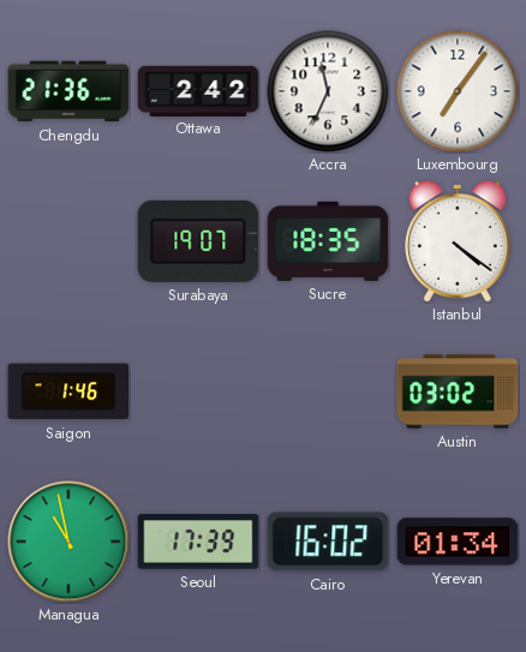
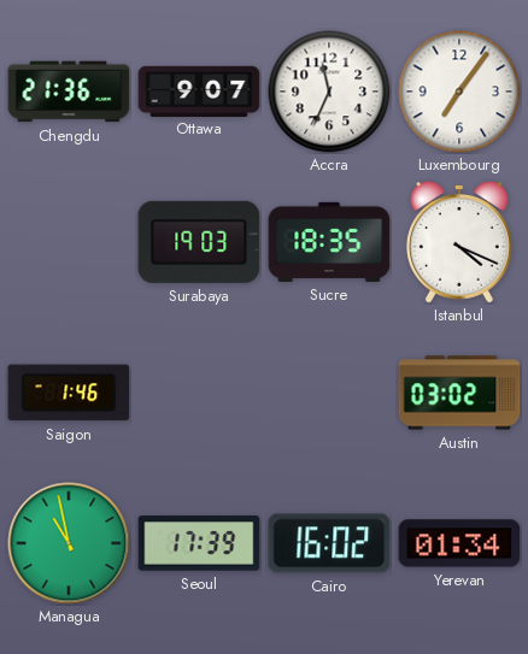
Ottawa: 2:42 -> 9:07 (199, 90)
Surabaya: 19:07 -> 19:03 (199, 242)
Istanbul: 4:21 -> 4:19 (460, 242)
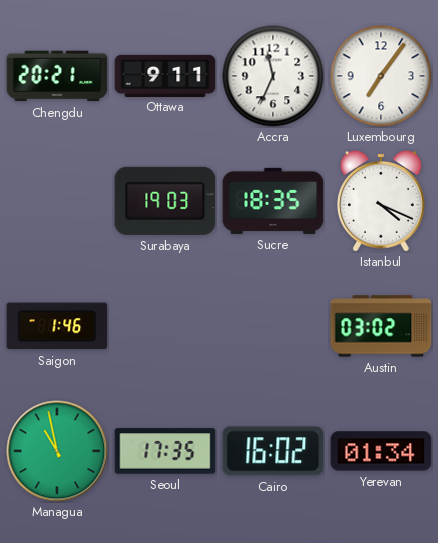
Chengdu: 21:36 -> 20:21 (57, 76)
Ottawa: 9:07 -> 9:11 (165, 75)
Seoul: 17:39 -> 17:35 (165, 451)
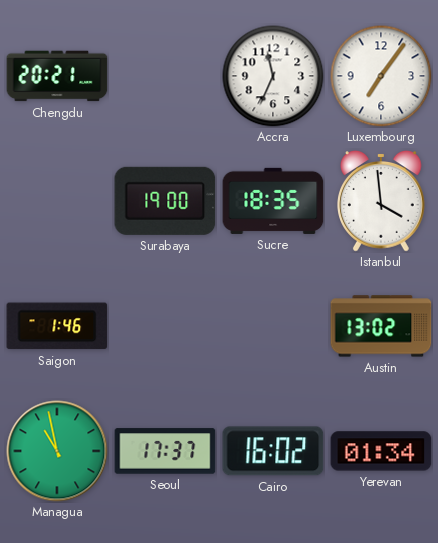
Ottawa: 9:11 -> none (165, 75)
Surabaya: 19:03 -> 19:00 (165, 201)
Istanbul: 4:19 -> 3:59 (382, 201)
Austin: 03:02 -> 13:02 (381, 326)
Seoul: 17:35 -> 17:37 (165, 451)
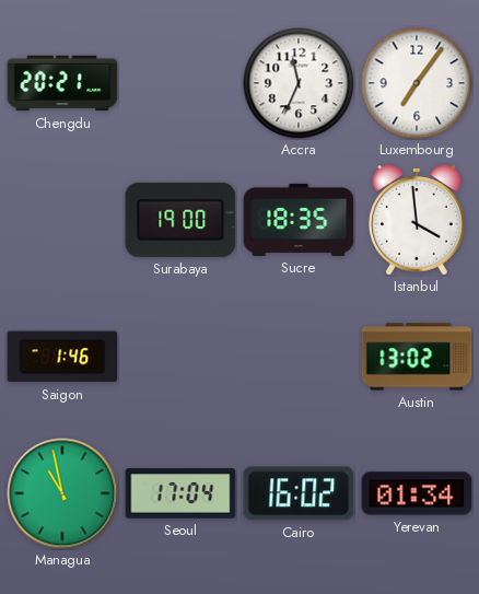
Seoul: 17:37 -> 17:04 (180, 493)
